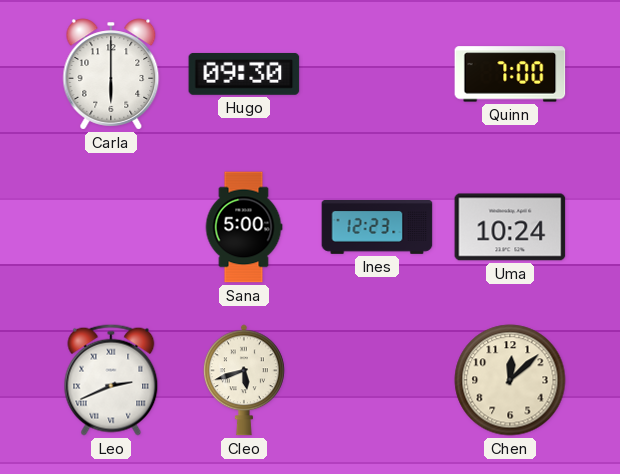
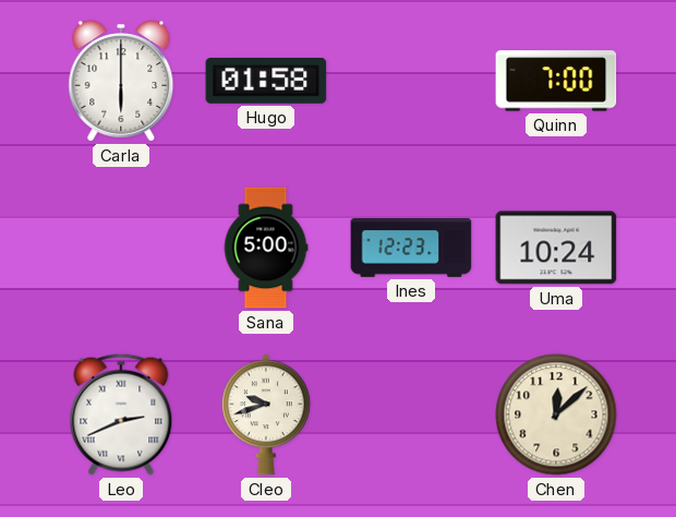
Hugo: 09:30 -> 01:58 (266, 81)
Cleo: 5:42 -> 9:42 (266, 414)
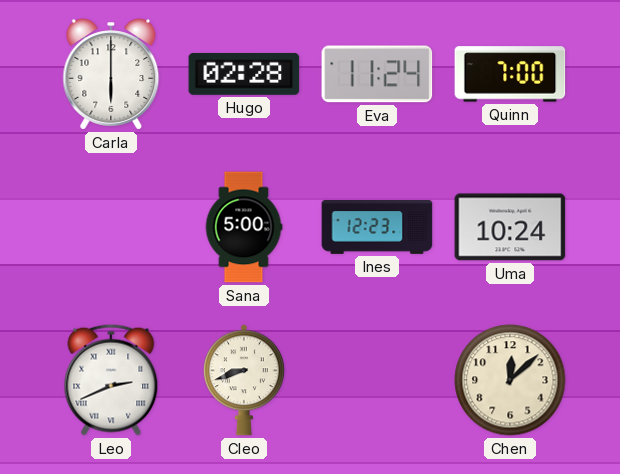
Hugo: 01:58 -> 02:28 (244, 74)
Eva: none -> 11:24 (377, 74)
Cleo: 9:42 -> 8:42 (244, 380)
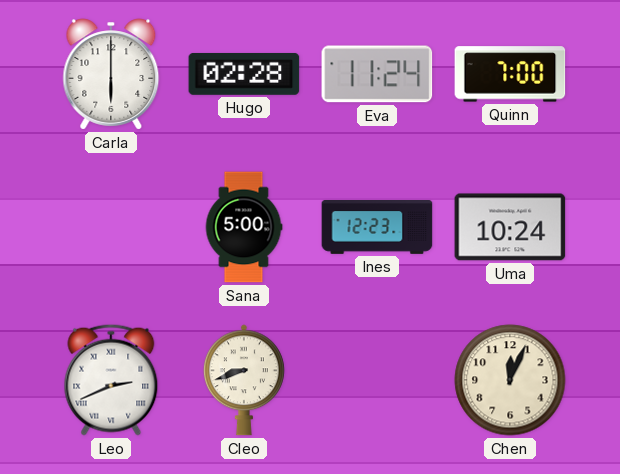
Chen: 12:08 -> 12:04 (510, 380)
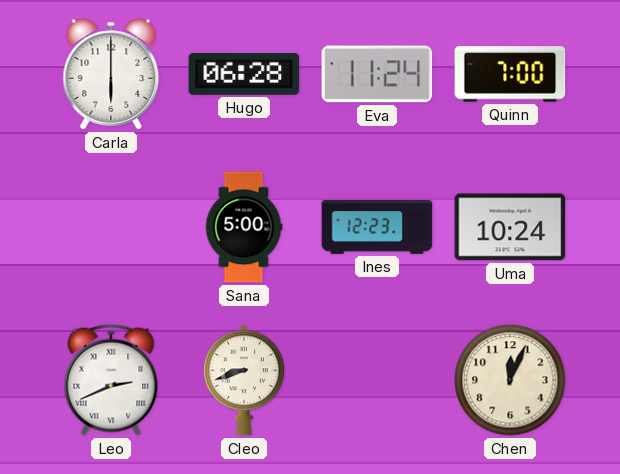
Hugo: 02:28 -> 06:28 (244, 74)
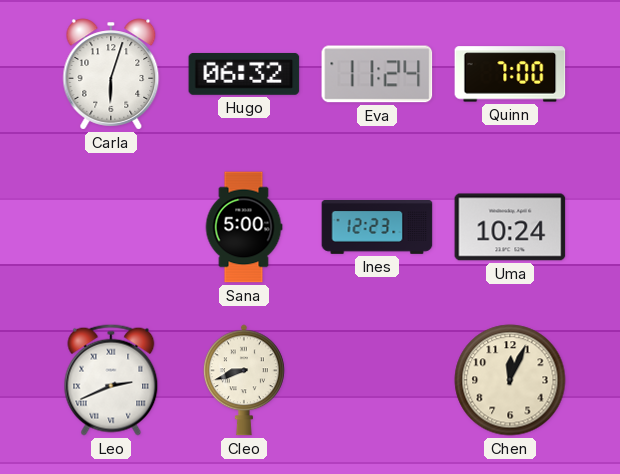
Carla: 6:00 -> 6:03 (111, 74)
Hugo: 06:28 -> 06:32 (244, 74)
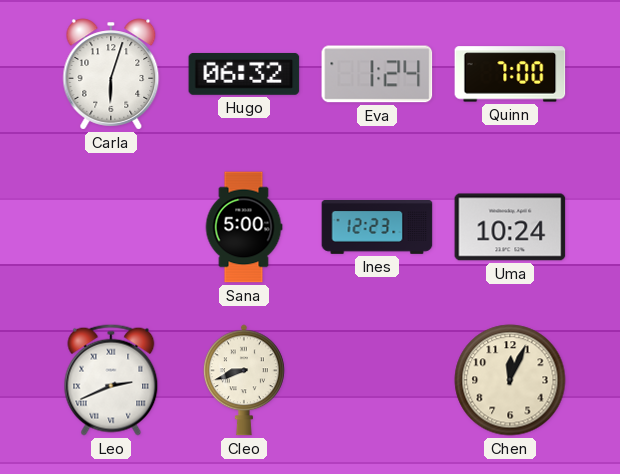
Eva: 11:24 -> 1:24 (377, 74)
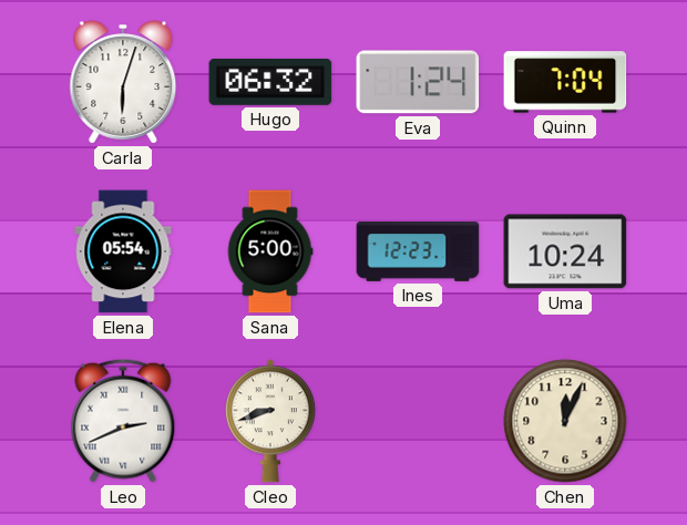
Quinn: 7:00 -> 7:04 (565, 82)
Elena: none -> 05:54 (123, 251)
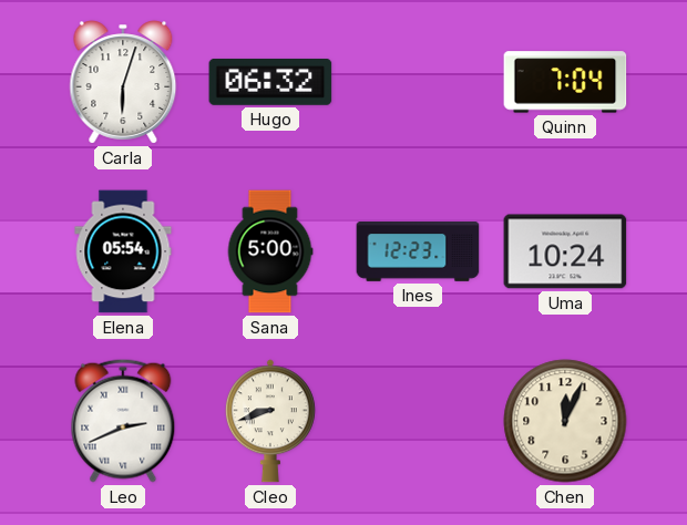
Eva: 1:24 -> none (418, 82)
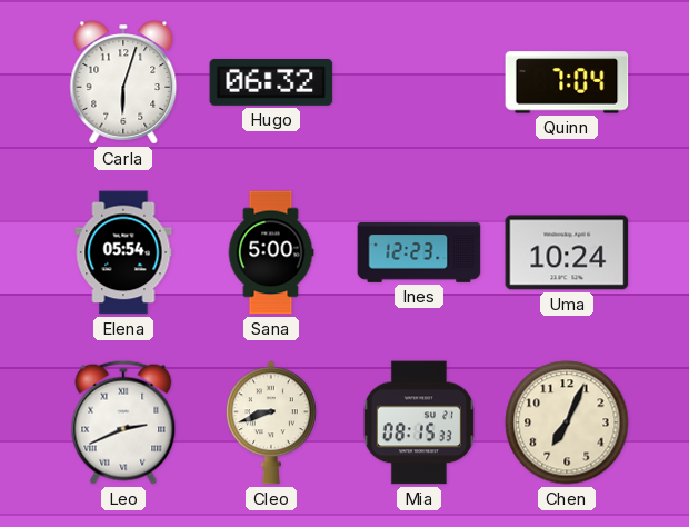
Mia: none -> 08:15 (419, 422)
Chen: 12:04 -> 7:04 (567, 422)
